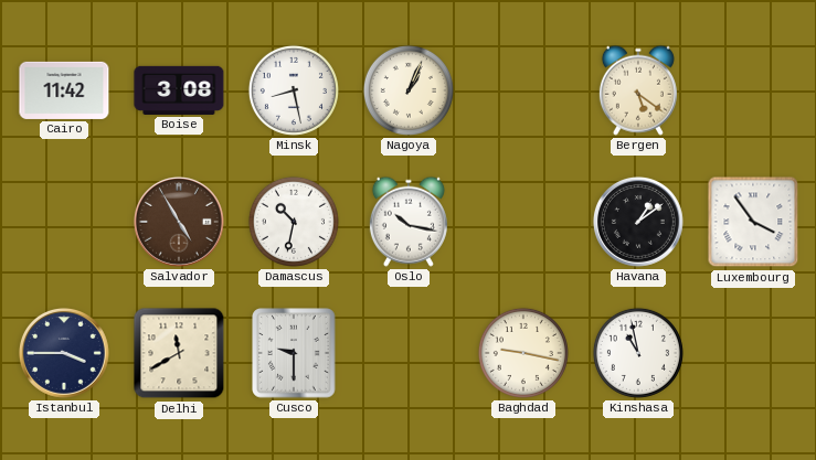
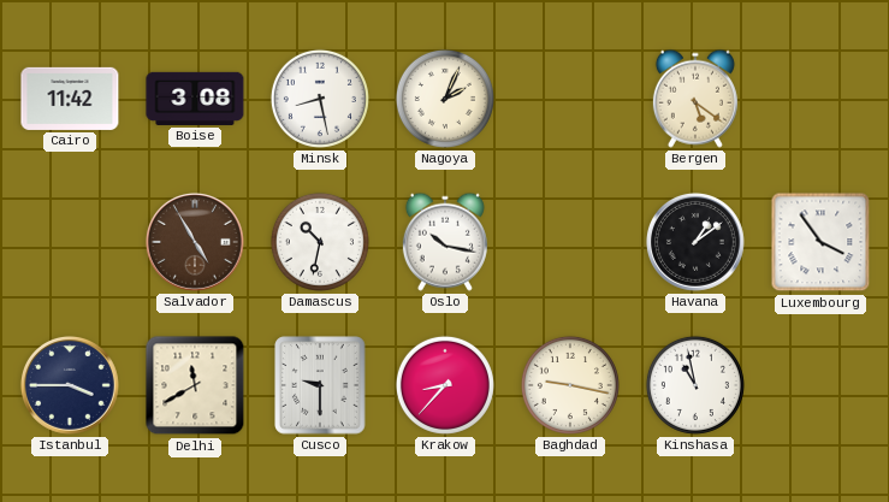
Nagoya: 1:04 -> 2:04 (445, 99)
Krakow: none -> 8:37 (445, 385)
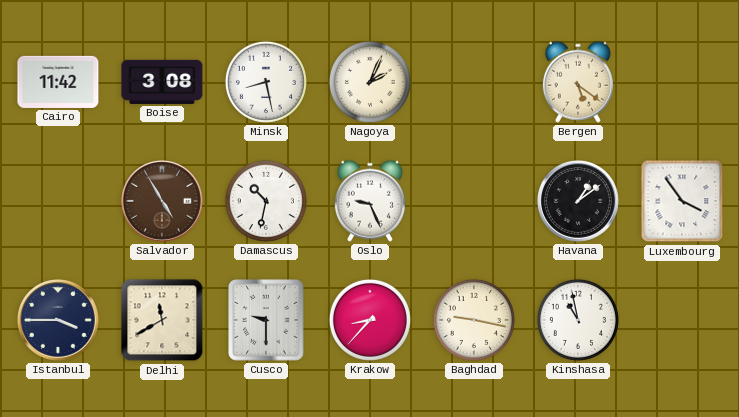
Oslo: 10:17 -> 9:26 (370, 201)
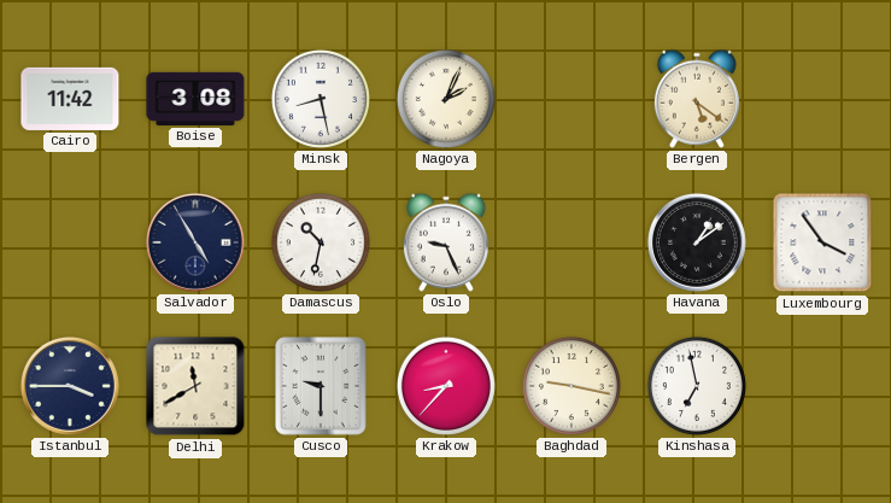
Salvador dial: brown -> navy (195, 242)
Kinshasa: 10:58 -> 6:58 (697, 386)
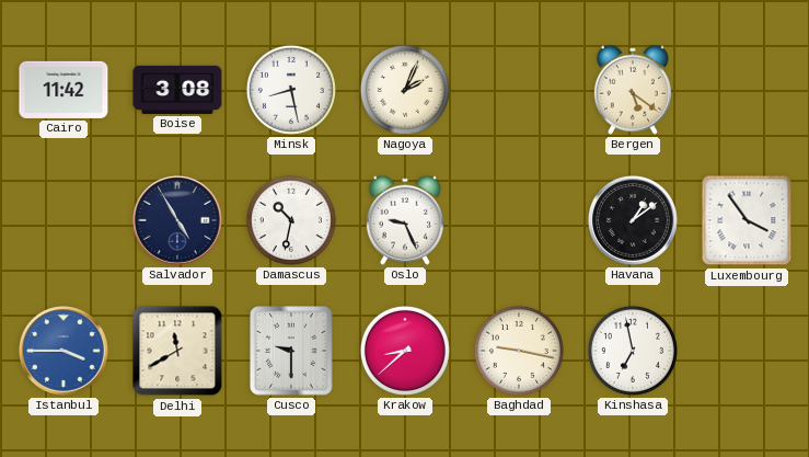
Istanbul dial: navy -> blue (63, 351)
Krakow: 8:37 -> 8:38 (405, 351)
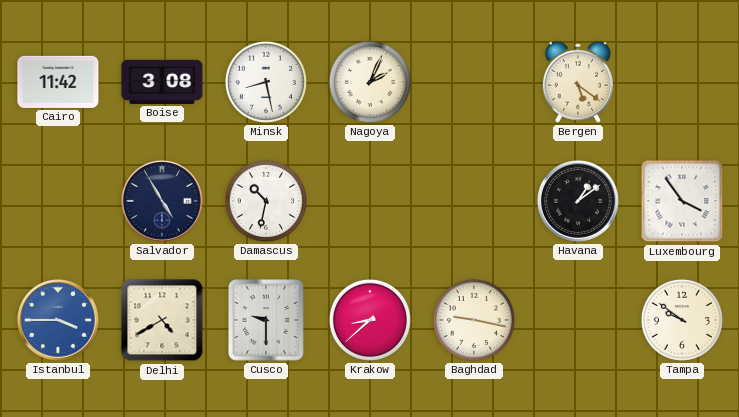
Oslo: 9:26 -> none (405, 220)
Delhi: 11:40 -> 4:40 (162, 320)
Kinshasa: 6:58 -> none (633, 351)
Tampa: none -> 9:51 (682, 320)
